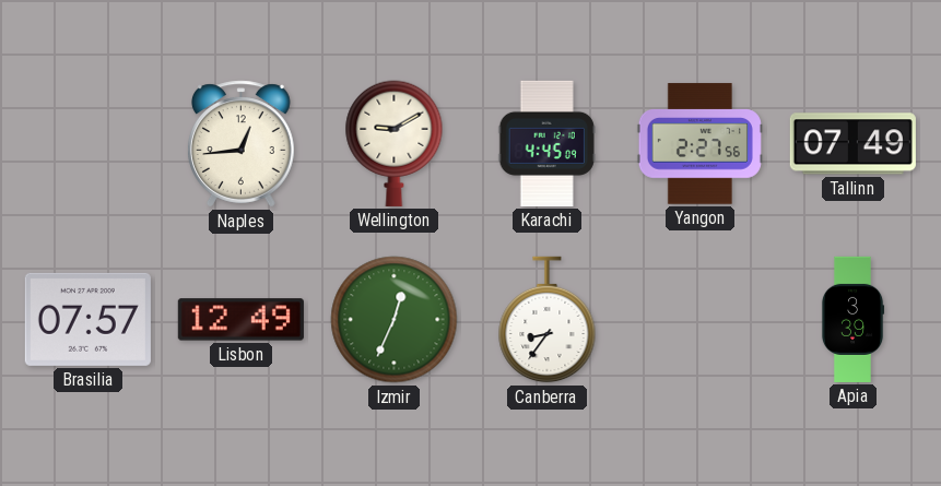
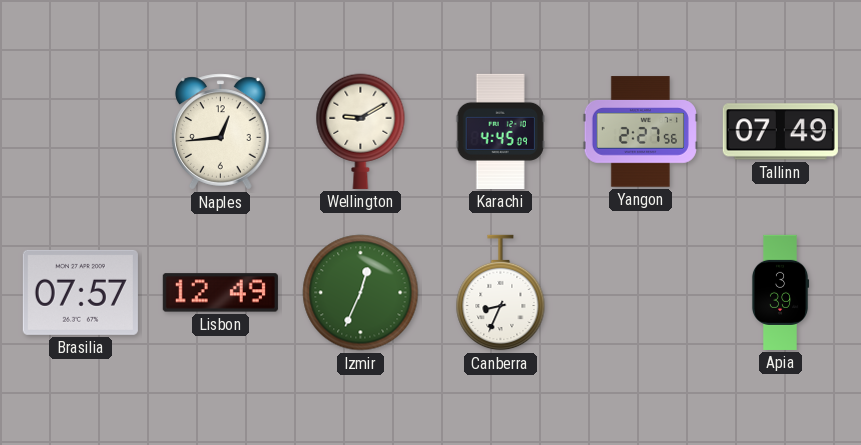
Canberra: 8:36 -> 8:34 (501, 293)
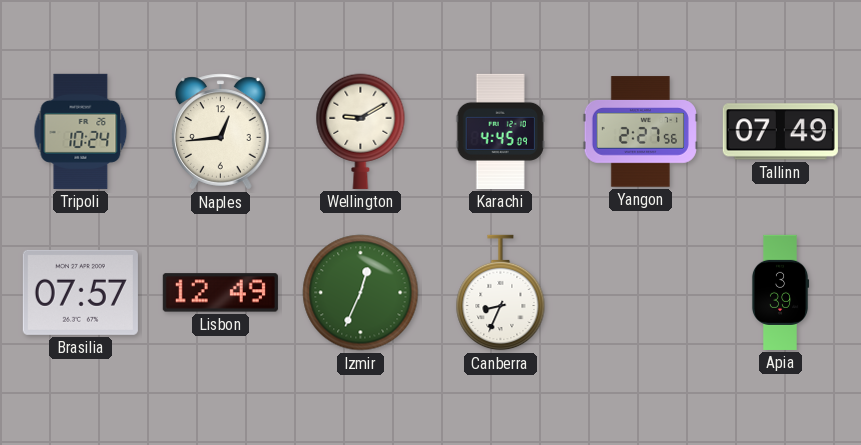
Tripoli: none -> 10:24 (81, 131)
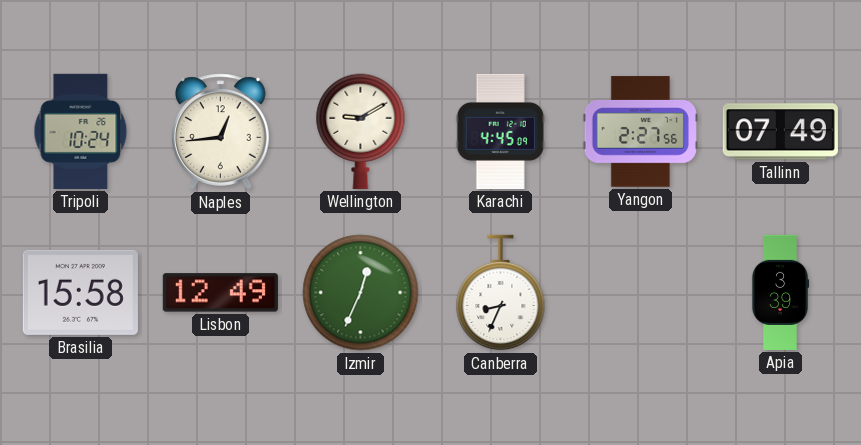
Brasilia: 07:57 -> 15:58 (80, 292)
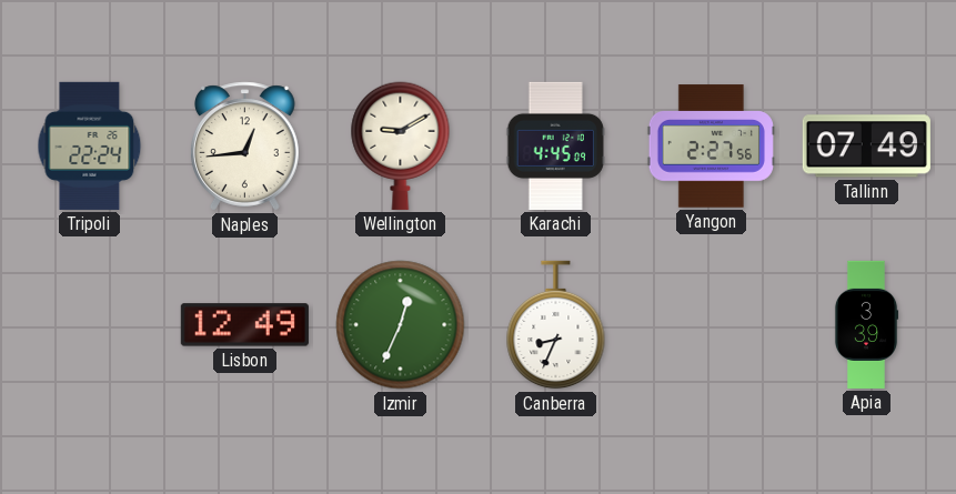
Tripoli: 10:24 -> 22:24 (90, 145)
Brasilia: 15:58 -> none (80, 292)
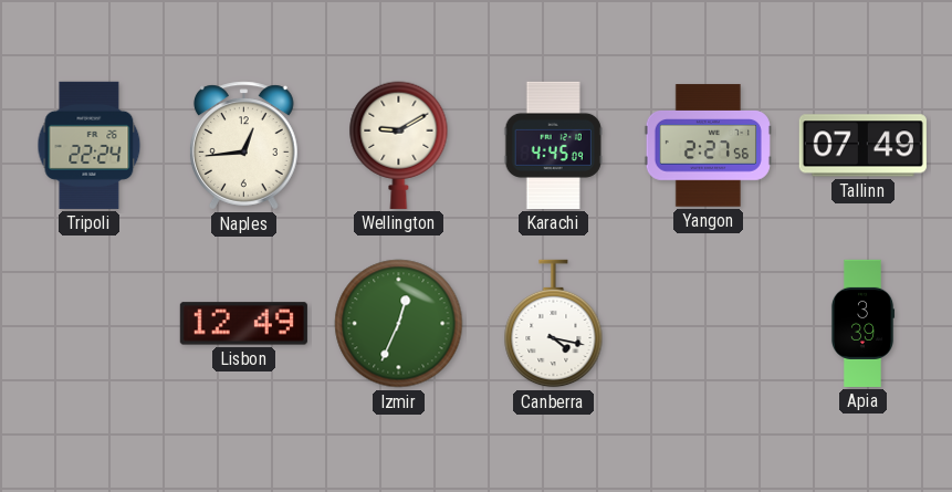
Canberra: 8:34 -> 4:17 (554, 324)
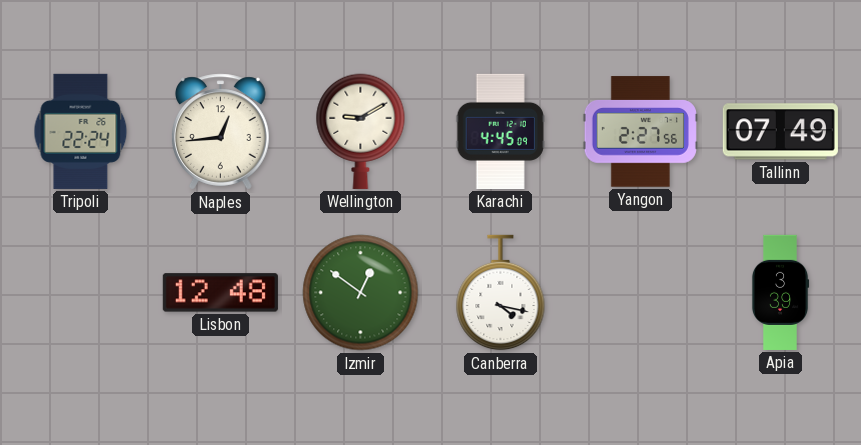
Lisbon: 12:49 -> 12:48 (220, 293)
Izmir: 12:34 -> 12:51 (361, 293)
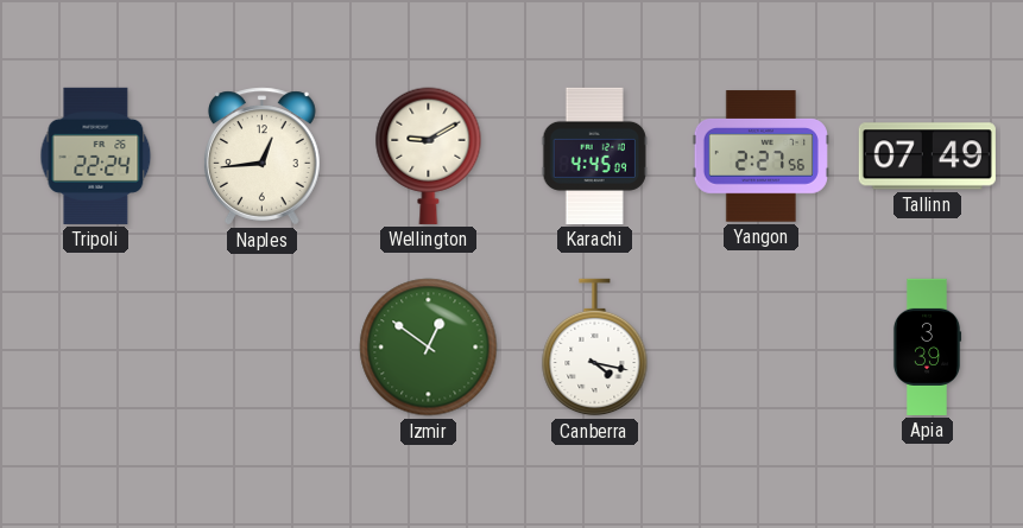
Lisbon: 12:48 -> none (220, 293)
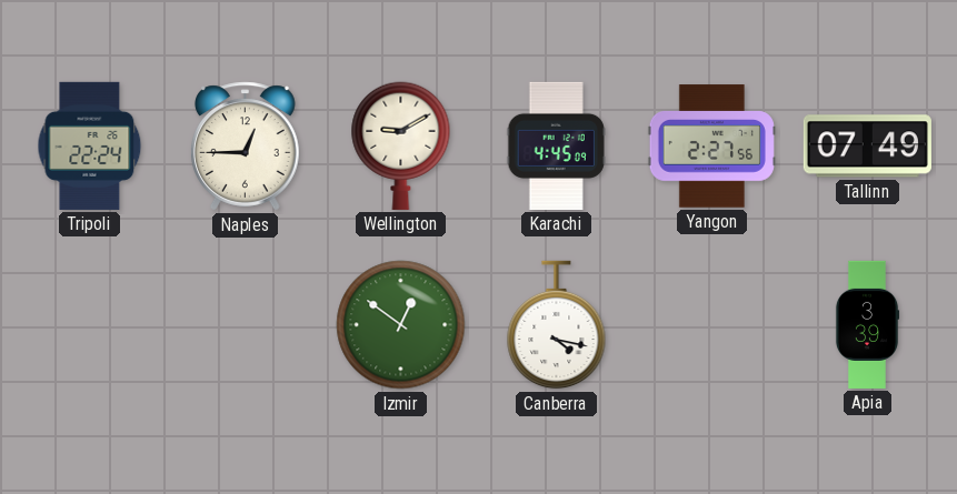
Naples: 12:44 -> 12:45 (246, 147)
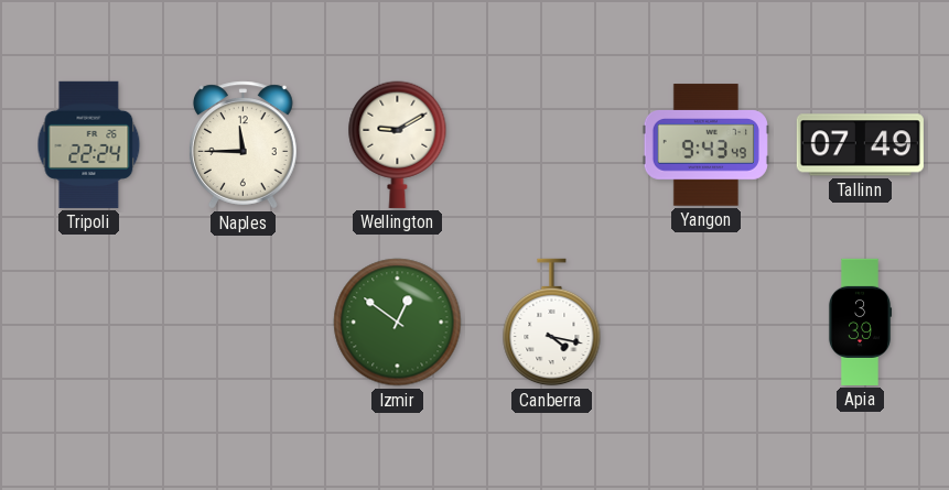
Naples: 12:45 -> 11:45 (244, 145)
Karachi: 4:45 -> none (556, 145)
Yangon: 2:27 -> 9:43 (705, 145)
